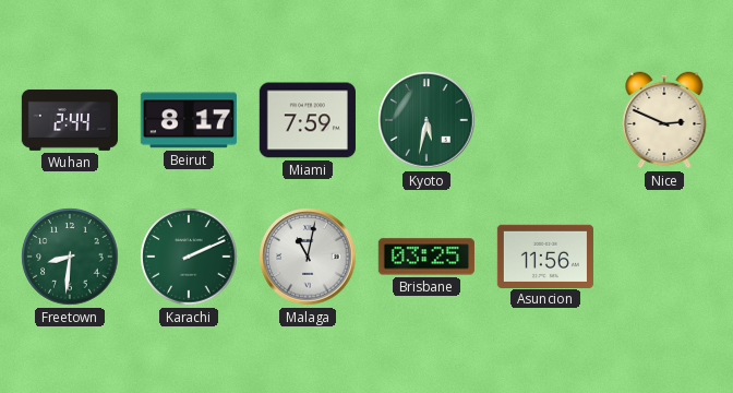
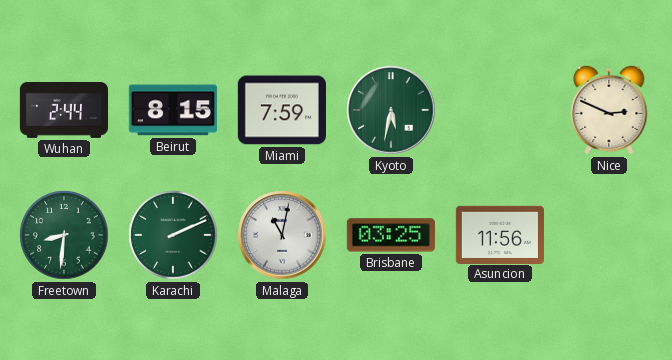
Beirut: 8:17 -> 8:15 (173, 110)
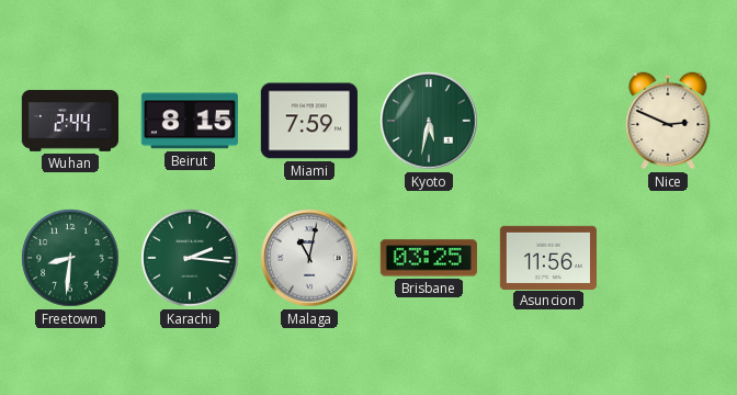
Karachi: 2:11 -> 2:16 (190, 258)
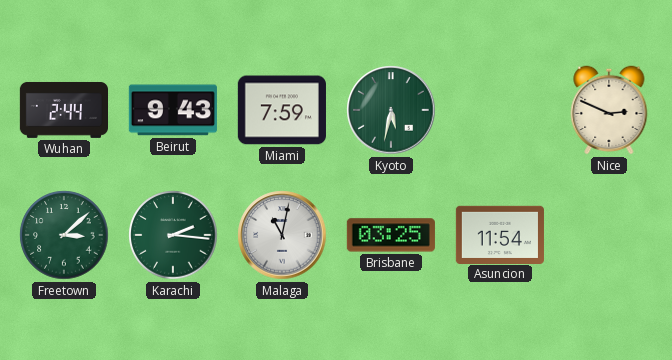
Beirut: 8:15 -> 9:43 (173, 110)
Freetown: 8:31 -> 3:08 (64, 235)
Asuncion: 11:56 -> 11:54 (500, 234)
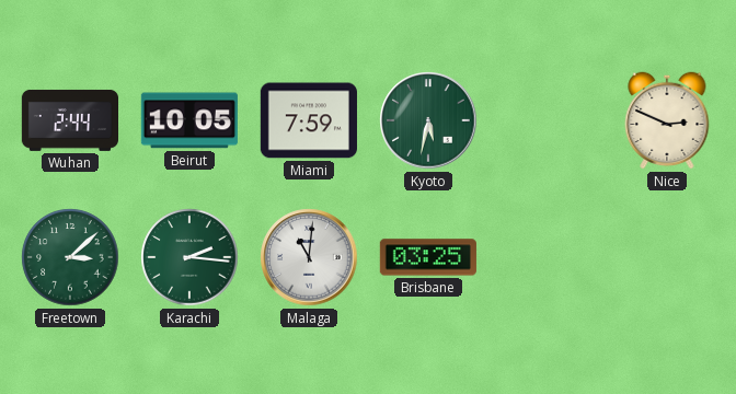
Beirut: 9:43 -> 10:05 (189, 120)
Malaga: 11:02 -> 11:01 (309, 257)
Asuncion: 11:54 -> none (500, 234)
